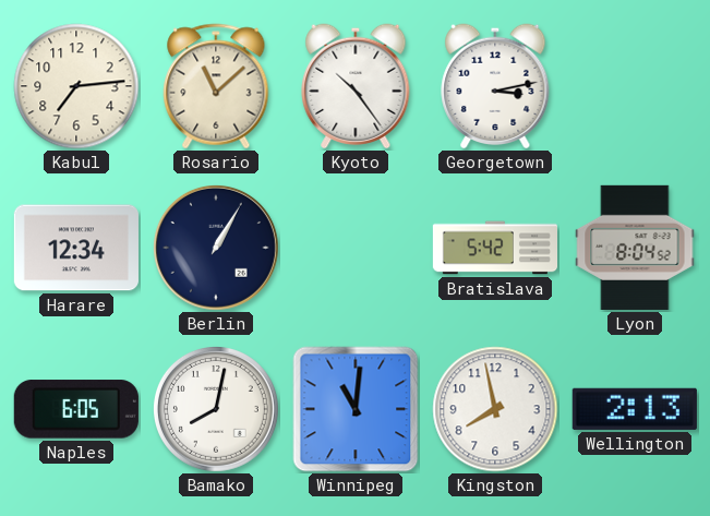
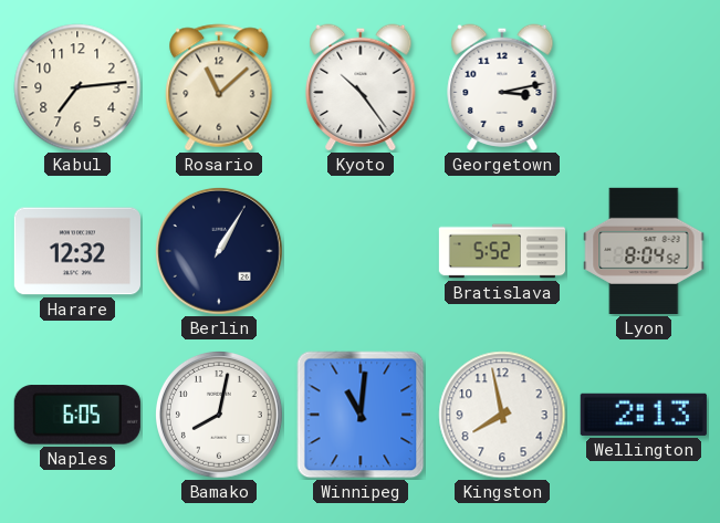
Harare: 12:34 -> 12:32 (77, 251)
Bratislava: 5:42 -> 5:52 (501, 251)
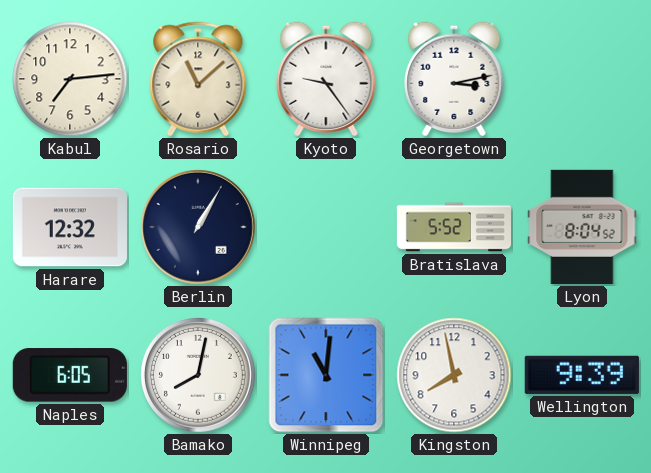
Kyoto: 10:24 -> 9:24 (326, 79)
Wellington: 2:13 -> 9:39 (582, 375)
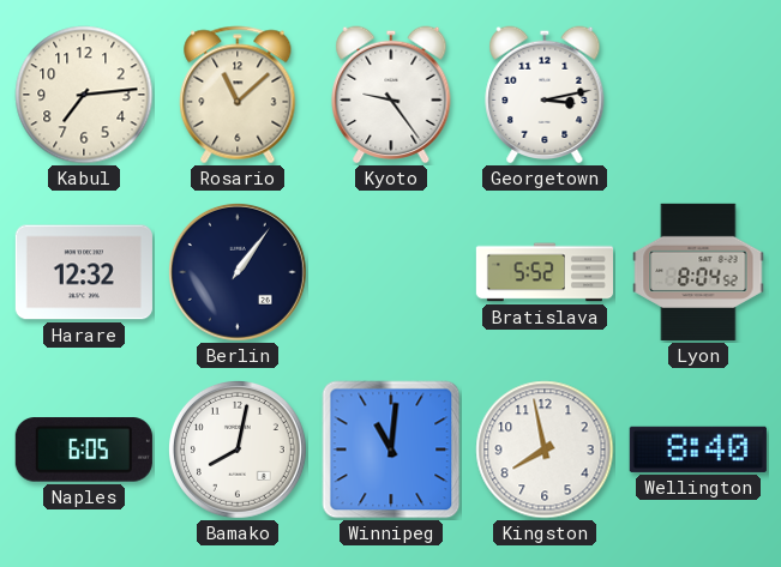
Berlin: 1:05 -> 1:06 (238, 272)
Wellington: 9:39 -> 8:40 (698, 450)
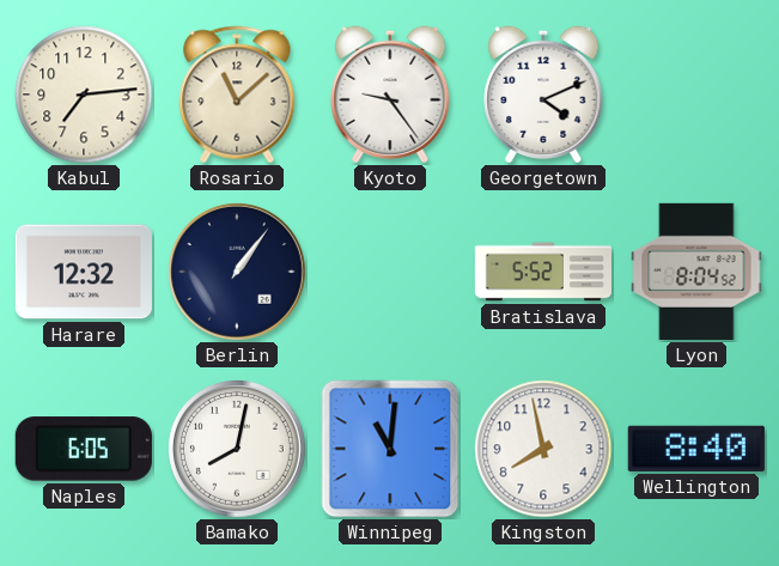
Georgetown: 3:13 -> 4:11 (543, 95)
